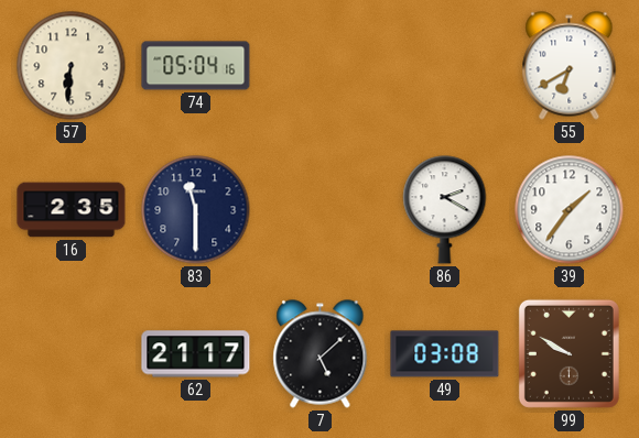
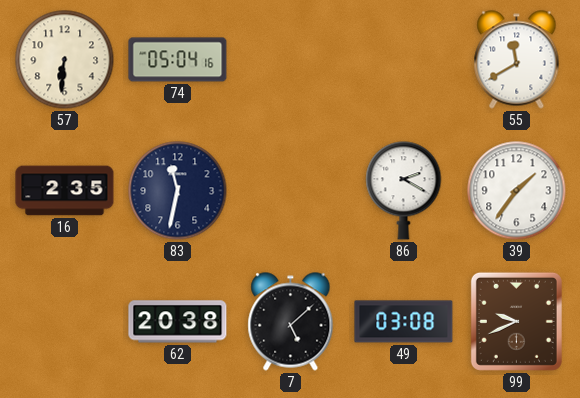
55: 6:40 -> 11:40 (517, 60)
83: 11:30 -> 11:32 (178, 191)
62: 21:17 -> 20:38 (178, 322)
99: 9:50 -> 9:41 (516, 321)
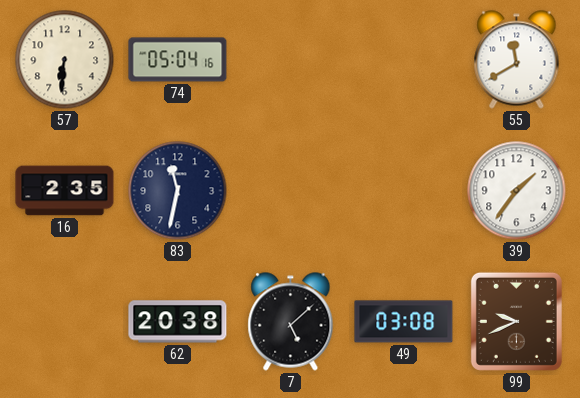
86: 2:20 -> none (404, 191)
